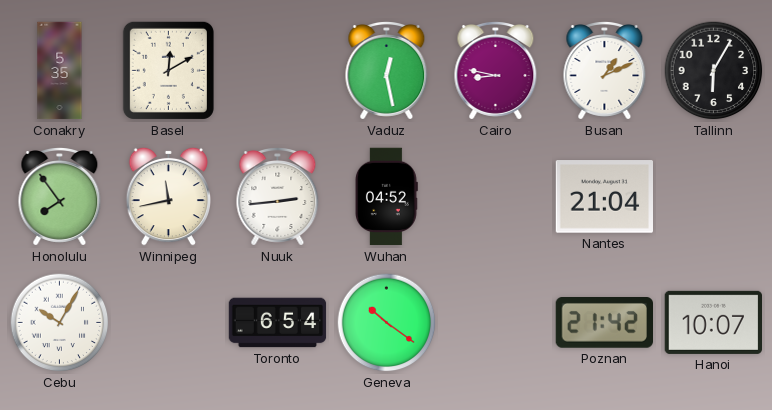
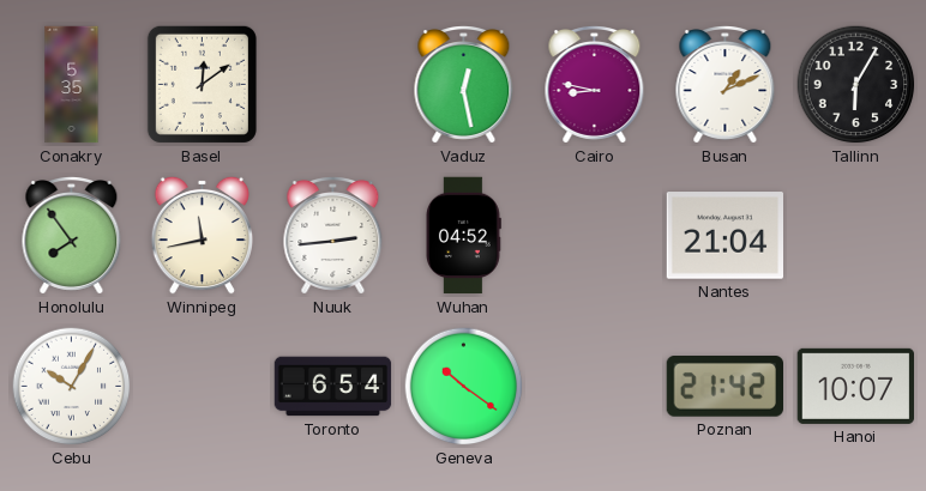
Basel: 12:10 -> 12:09 (202, 84)
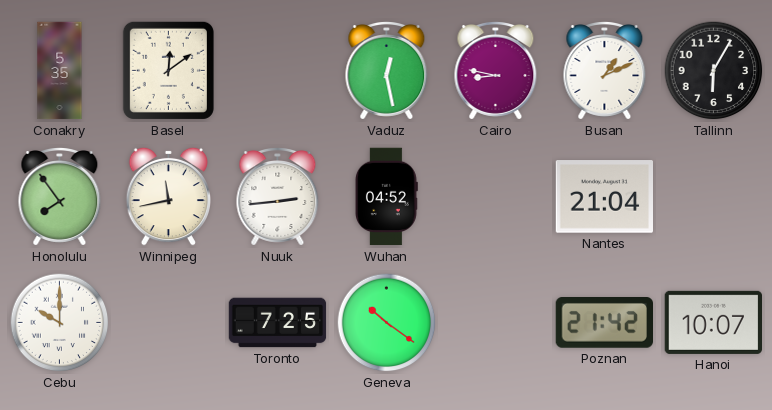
Cebu: 10:05 -> 10:00 (60, 323)
Toronto: 6:54 -> 7:25 (278, 323)
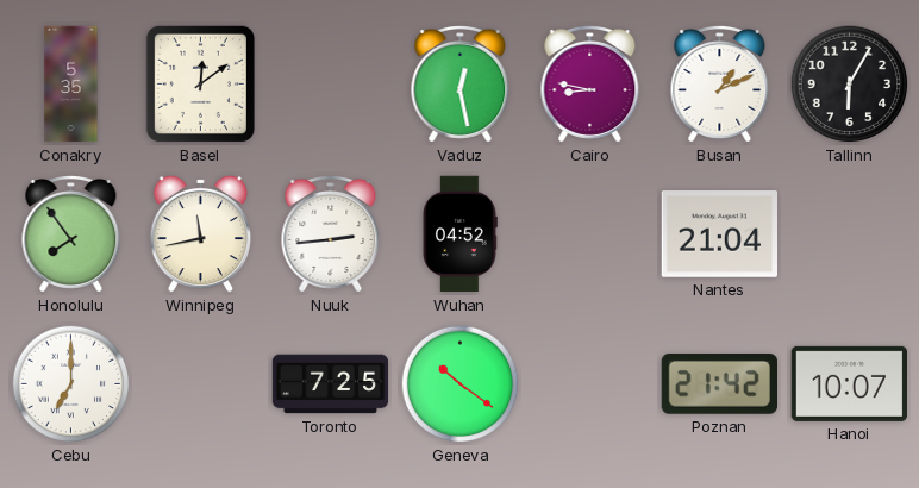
Cebu: 10:00 -> 7:00 (71, 384)
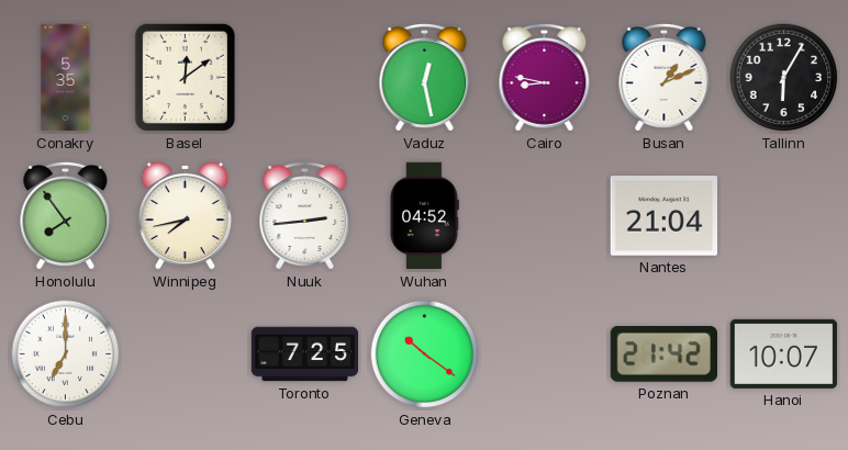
Winnipeg: 11:43 -> 7:43 (185, 215)
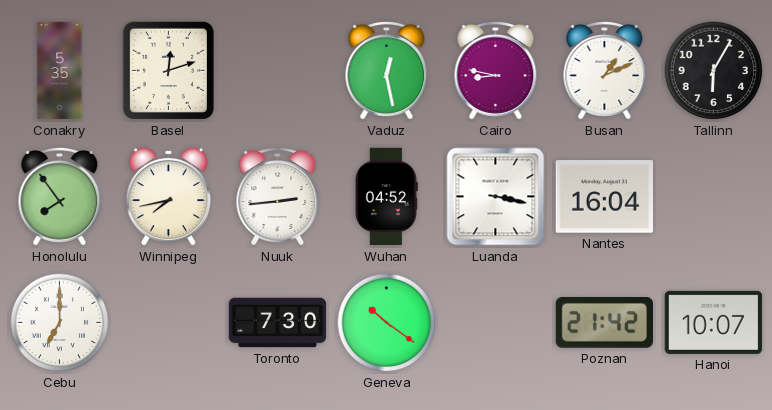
Basel: 12:09 -> 12:12 (168, 70)
Luanda: none -> 3:17 (496, 197)
Nantes: 21:04 -> 16:04 (605, 197)
Toronto: 7:25 -> 7:30 (278, 323)
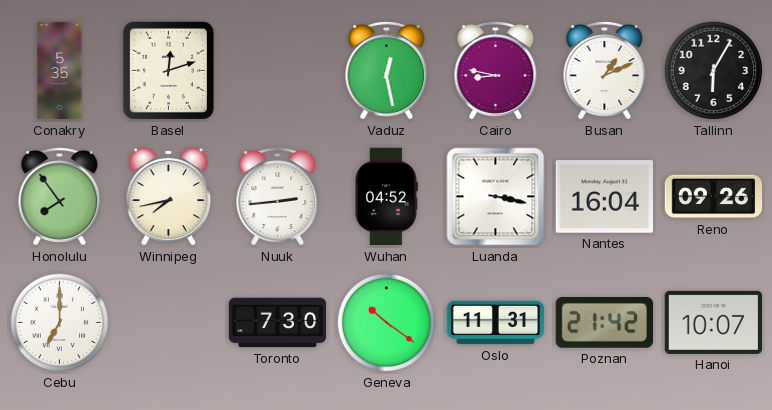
Reno: none -> 09:26 (714, 197)
Oslo: none -> 11:31 (496, 323)
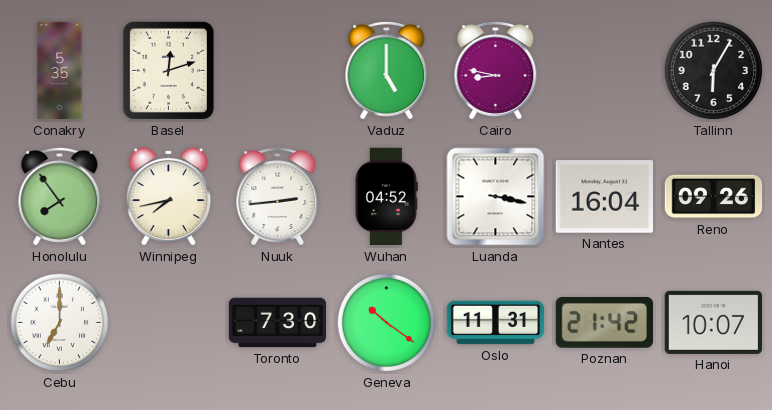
Vaduz: 12:28 -> 5:00 (387, 71)
Busan: 1:11 -> none (605, 71)
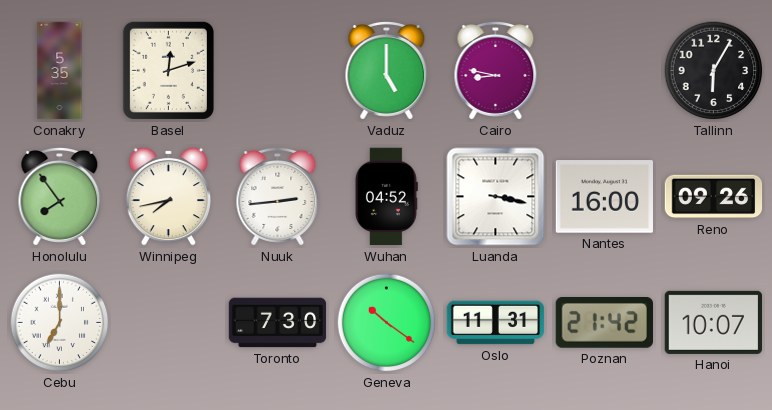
Nantes: 16:04 -> 16:00 (605, 197)
